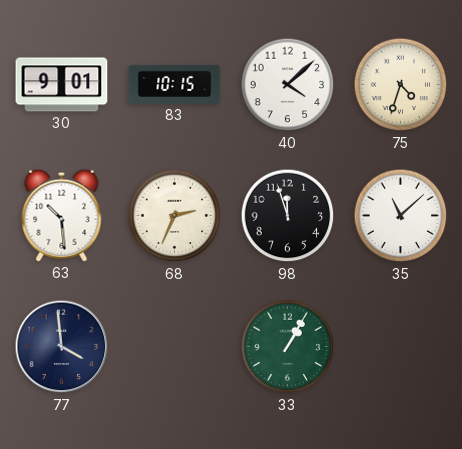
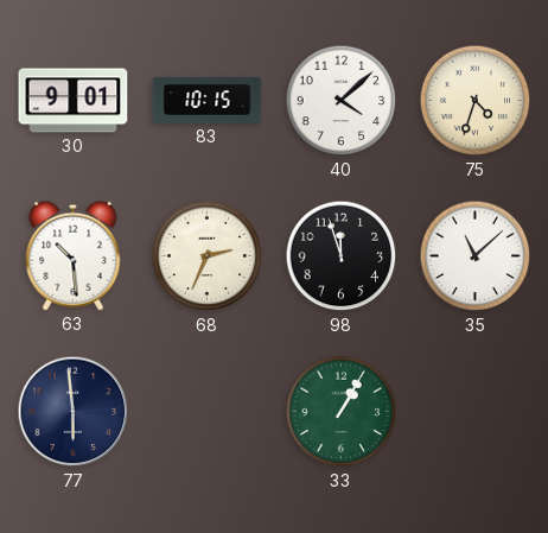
77: 3:59 -> 5:59 (74, 412)
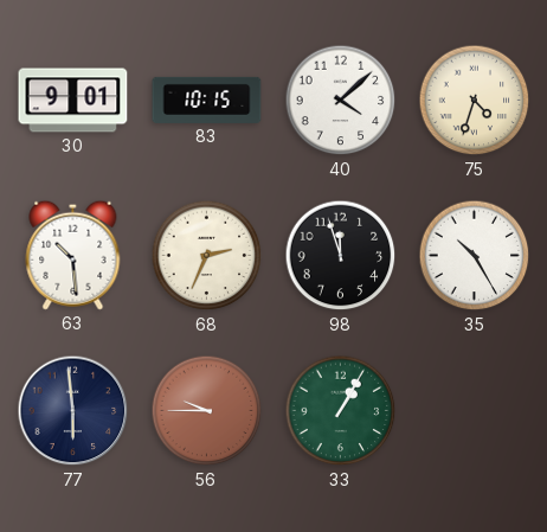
35: 11:08 -> 10:25 (475, 256)
56: none -> 9:45 (207, 411)
